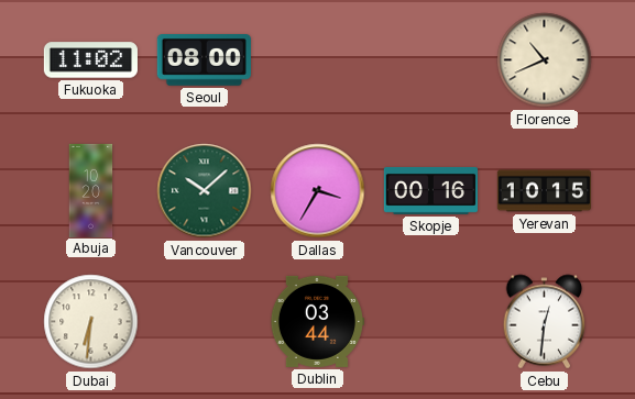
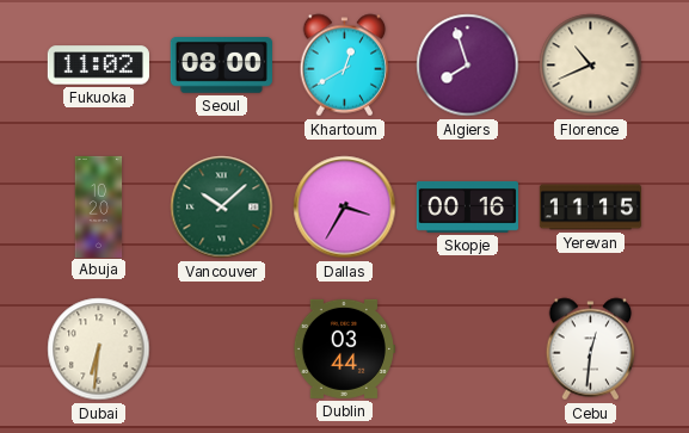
Khartoum: none -> 12:40 (345, 66)
Algiers: none -> 7:57 (468, 66)
Yerevan: 10:15 -> 11:15 (590, 208)
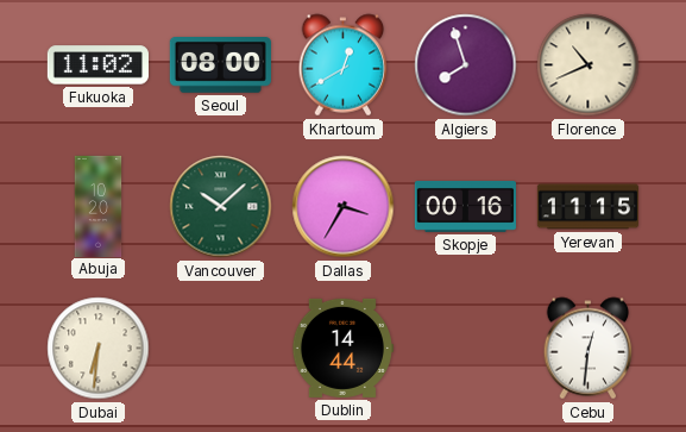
Dublin: 03:44 -> 14:44 (342, 348)
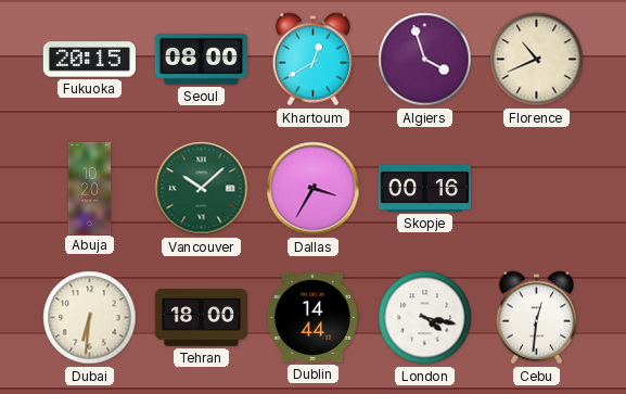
Fukuoka: 11:02 -> 20:15 (89, 60)
Algiers: 7:57 -> 3:57 (425, 60)
Yerevan: 11:15 -> none (587, 207)
Tehran: none -> 18:00 (201, 318)
London: none -> 4:17 (425, 318)
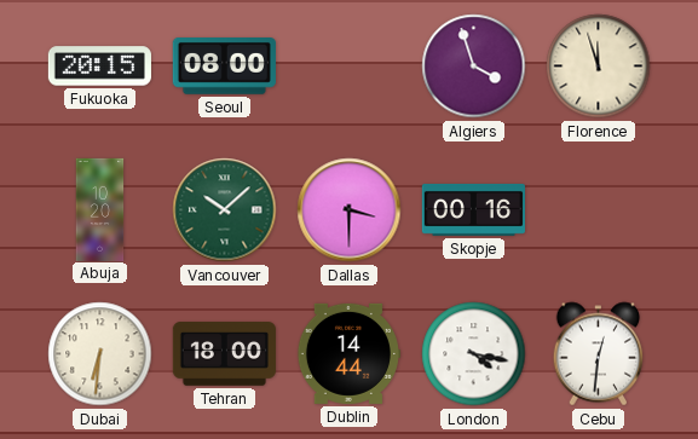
Khartoum: 12:40 -> none (314, 60)
Florence: 10:41 -> 11:57 (599, 67)
Dallas: 3:35 -> 3:30 (350, 210)
